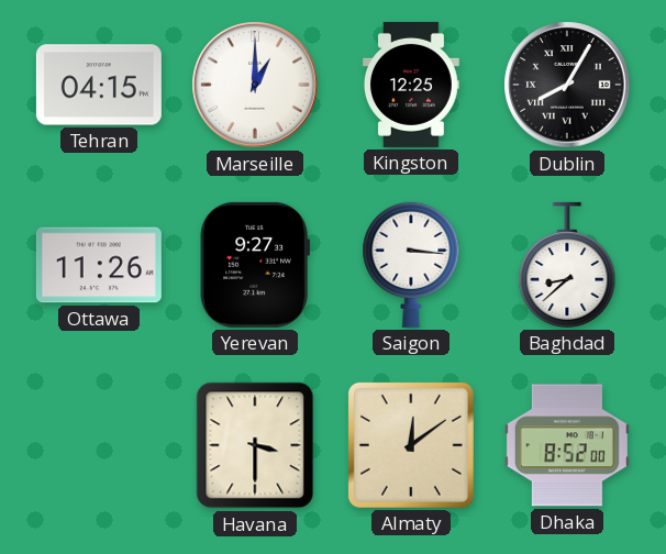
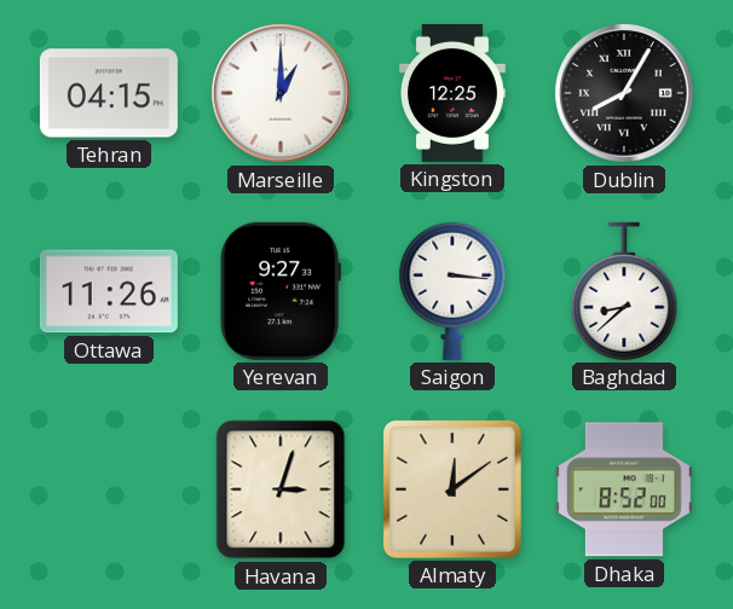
Havana: 3:30 -> 3:03 (281, 489)
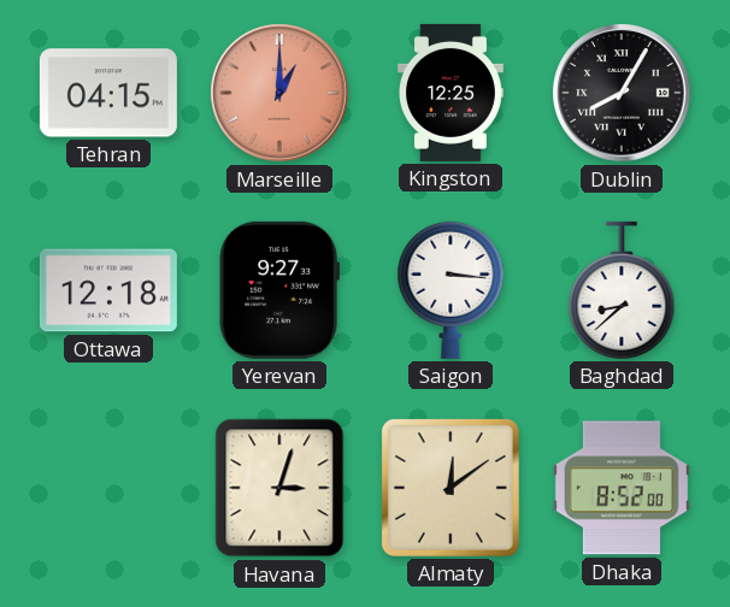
Marseille dial: white -> salmon (279, 93)
Ottawa: 11:26 -> 12:18 (108, 290)
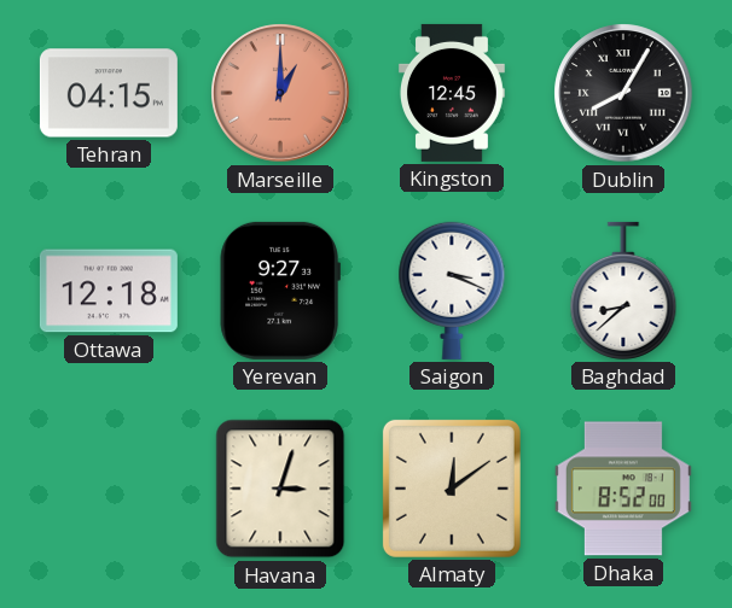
Kingston: 12:25 -> 12:45 (452, 93)
Saigon: 3:16 -> 3:19 (452, 291)
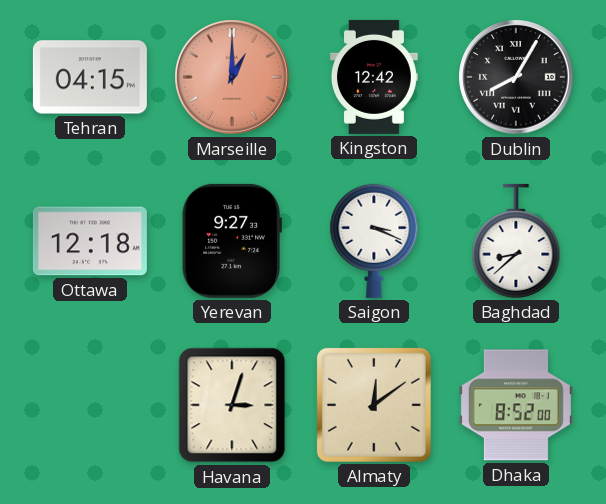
Kingston: 12:45 -> 12:42 (374, 77)
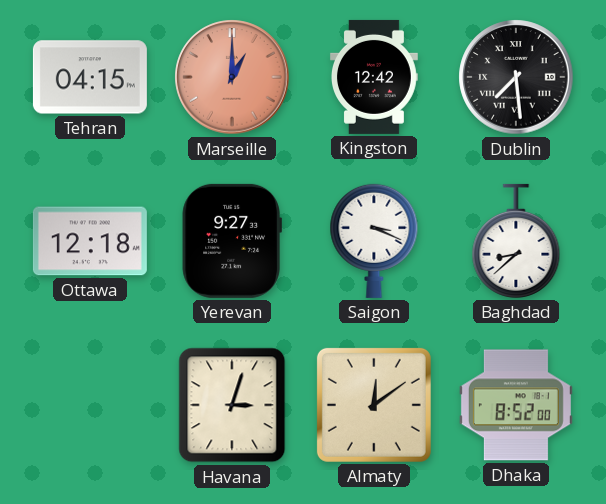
Dublin: 8:05 -> 7:29 (516, 77)
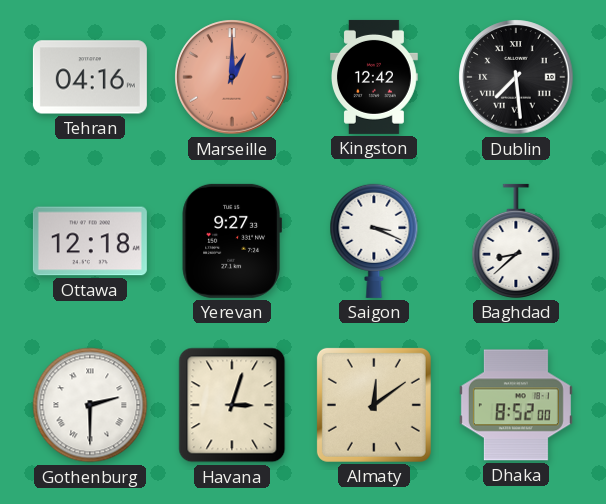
Tehran: 04:15 -> 04:16 (90, 77)
Gothenburg: none -> 2:30 (90, 405)
